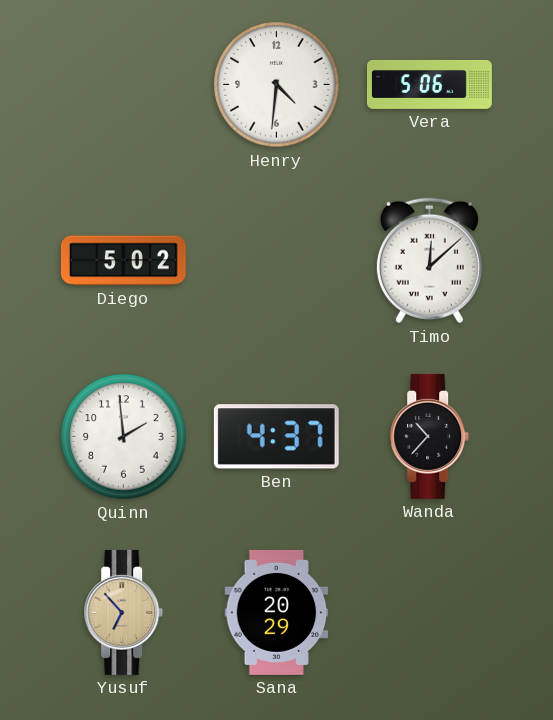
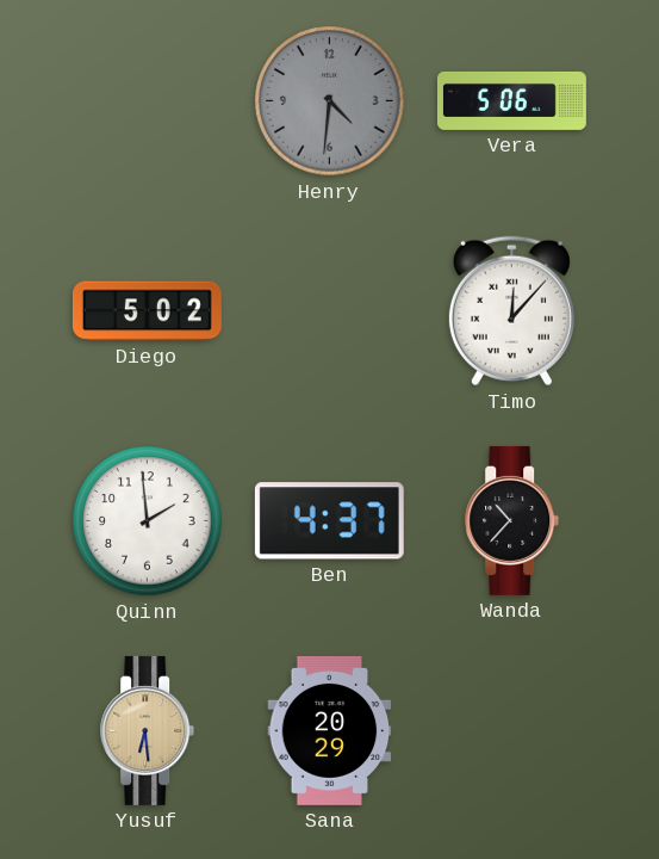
Henry dial: white -> grey (330, 101)
Timo: 12:08 -> 12:07 (511, 311)
Yusuf: 6:53 -> 6:29 (148, 730)
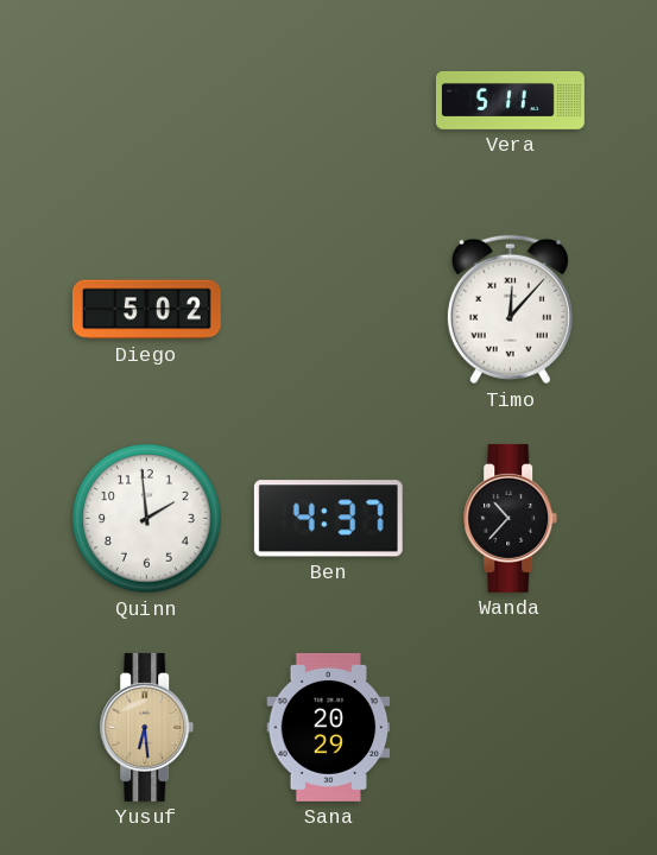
Henry: 4:31 -> none (330, 101)
Vera: 5:06 -> 5:11 (510, 100)
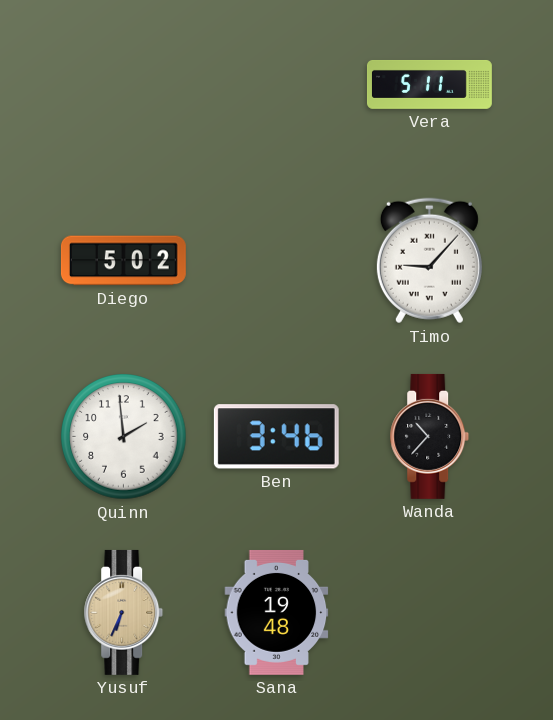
Timo: 12:07 -> 9:07 (429, 261)
Ben: 4:37 -> 3:46 (276, 437)
Yusuf: 6:29 -> 6:34 (124, 612)
Sana: 20:29 -> 19:48 (277, 612)
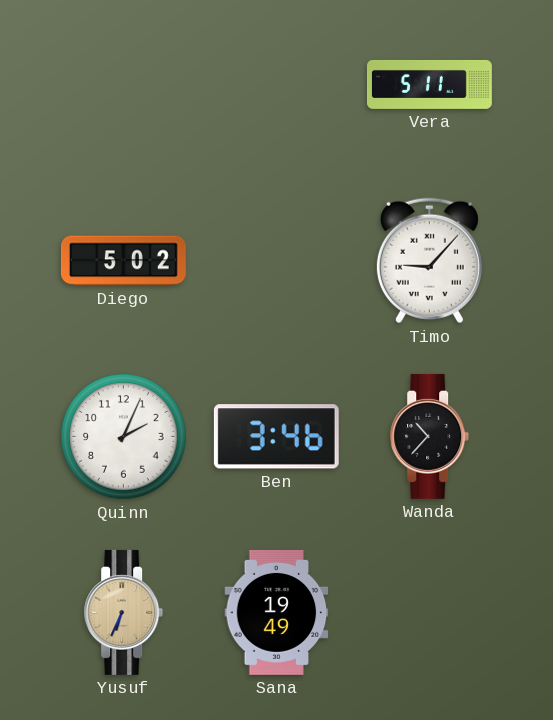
Quinn: 1:59 -> 2:04 (124, 437)
Sana: 19:48 -> 19:49 (277, 612)
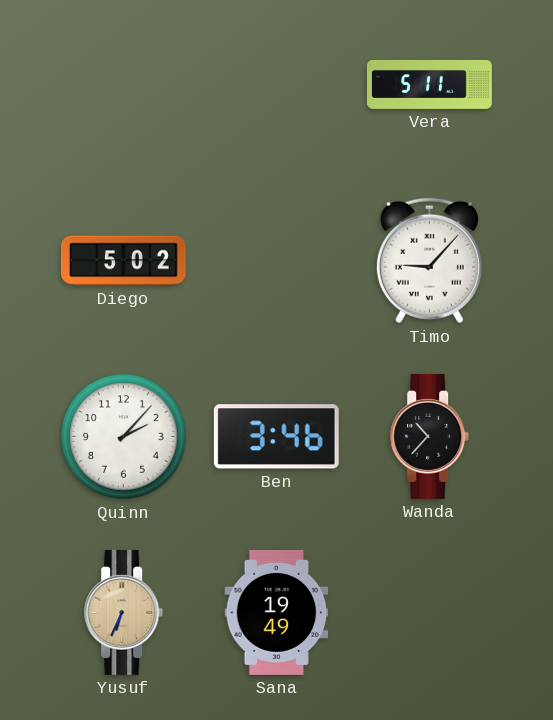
Quinn: 2:04 -> 2:07 (124, 437)
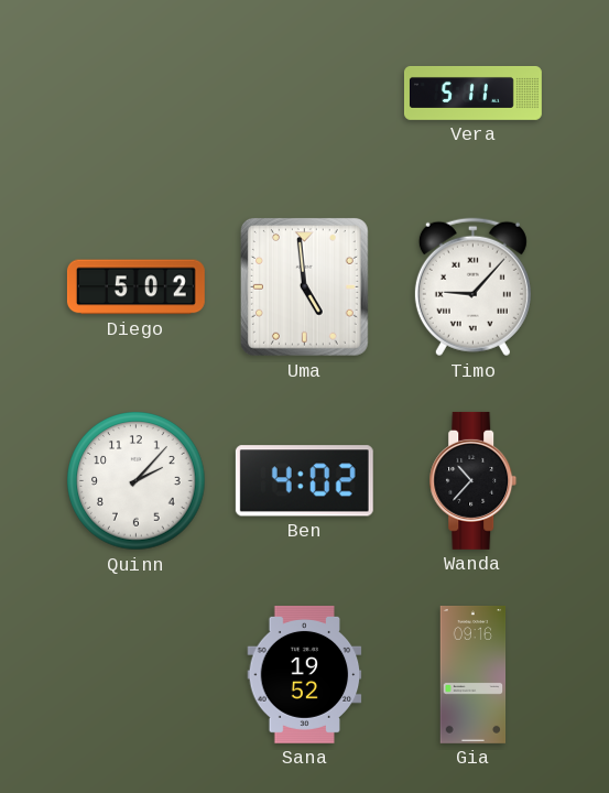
Uma: none -> 4:59 (304, 286)
Ben: 3:46 -> 4:02 (304, 481)
Yusuf: 6:34 -> none (124, 612)
Sana: 19:49 -> 19:52 (305, 674)
Gia: none -> 09:16 (474, 674)
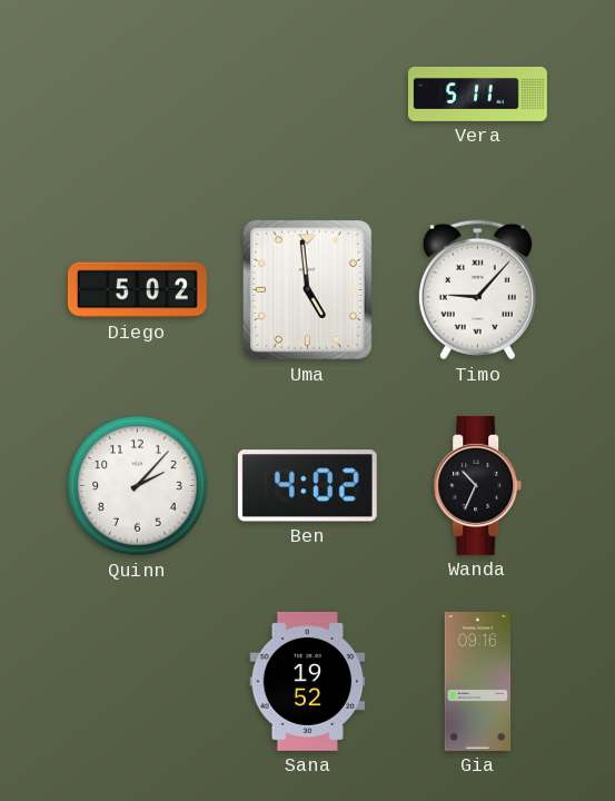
Wanda: 10:37 -> 10:34 (478, 485)
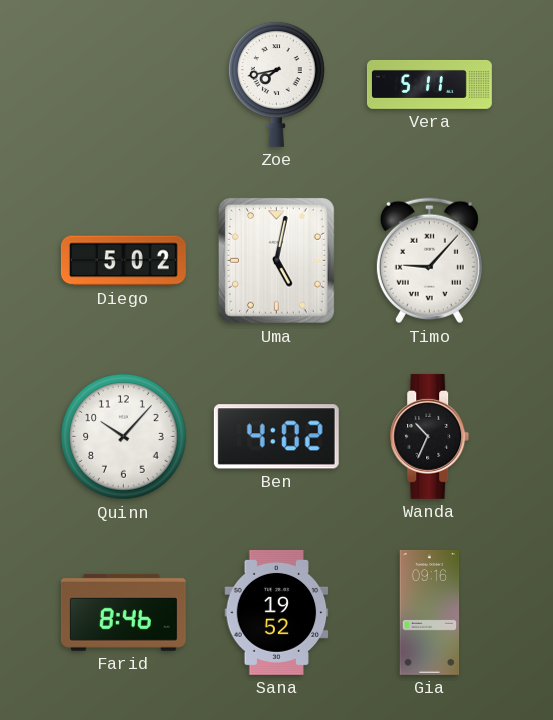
Zoe: none -> 7:43 (277, 84)
Uma: 4:59 -> 5:02 (276, 260)
Quinn: 2:07 -> 10:07 (124, 437)
Farid: none -> 8:46 (123, 612)
